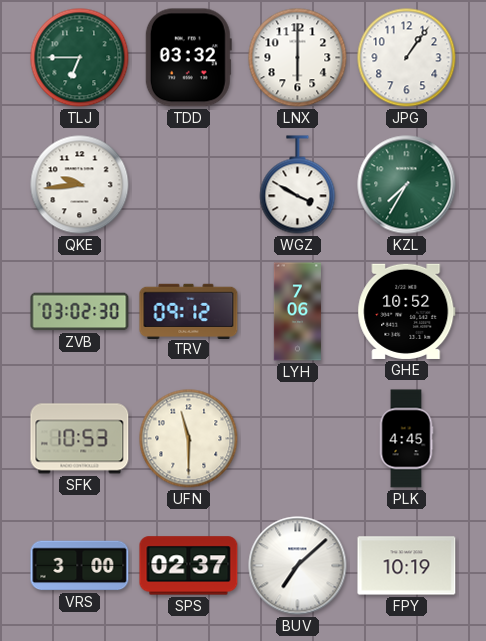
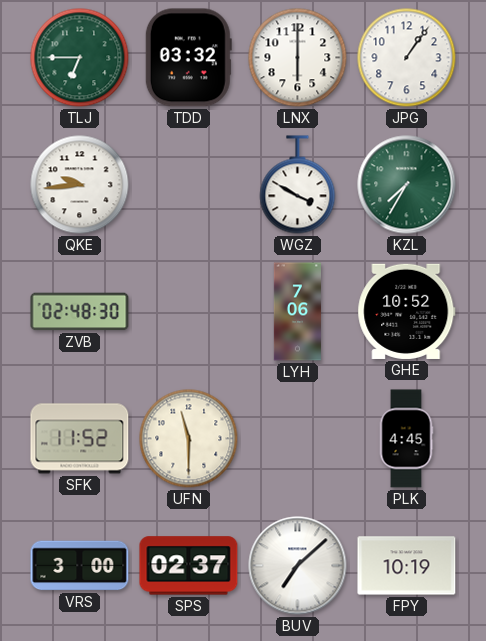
ZVB: 03:02 -> 02:48 (80, 312)
TRV: 09:12 -> none (189, 311)
SFK: 10:53 -> 11:52 (80, 439)
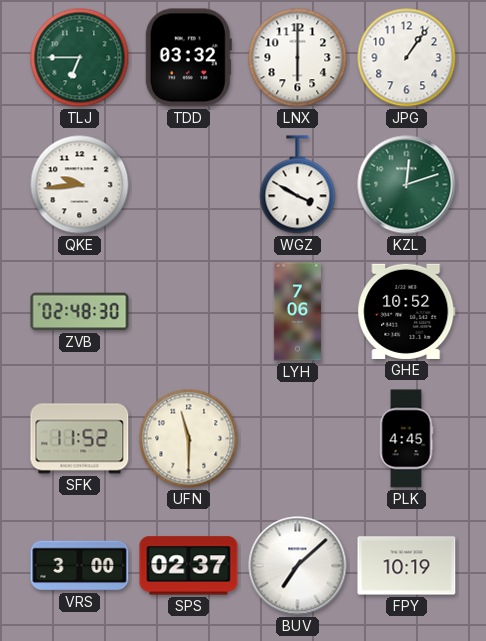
KZL: 7:35 -> 12:12 (407, 185)
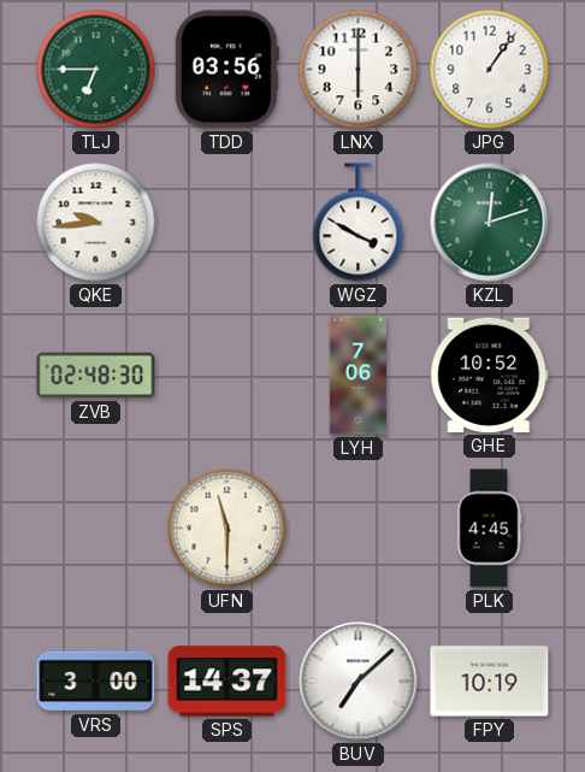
TDD: 03:32 -> 03:56 (226, 70)
SFK: 11:52 -> none (80, 439)
SPS: 02:37 -> 14:37 (227, 682)
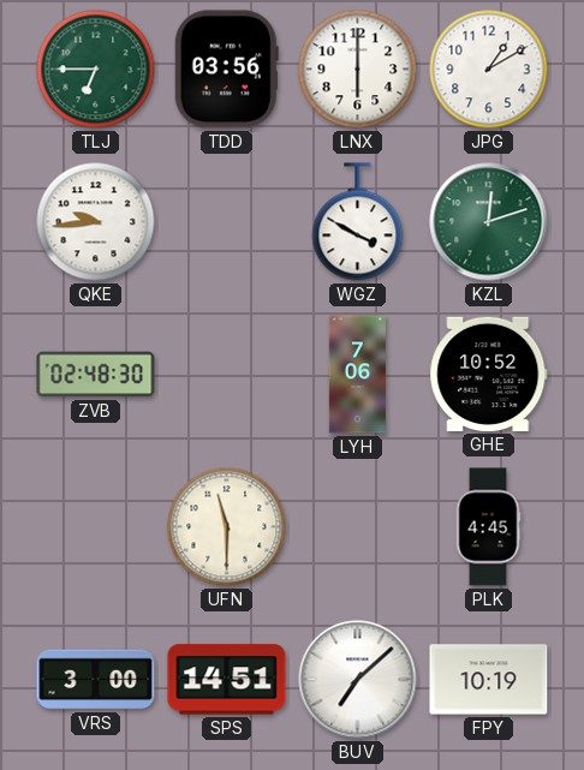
JPG: 1:06 -> 1:10 (489, 70)
SPS: 14:37 -> 14:51 (227, 680)
